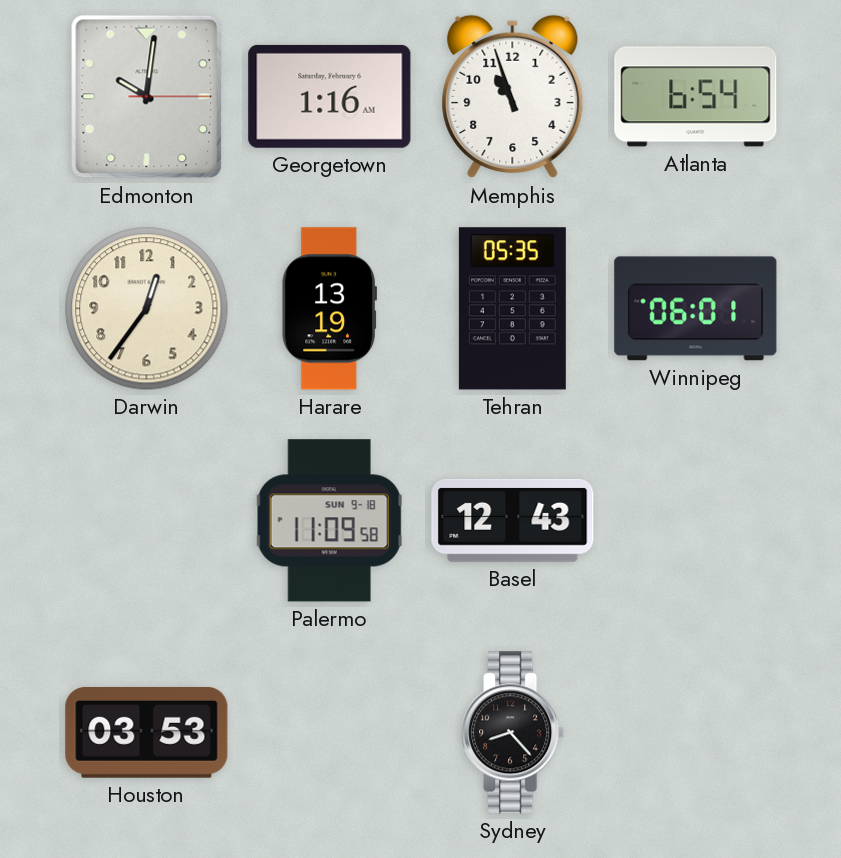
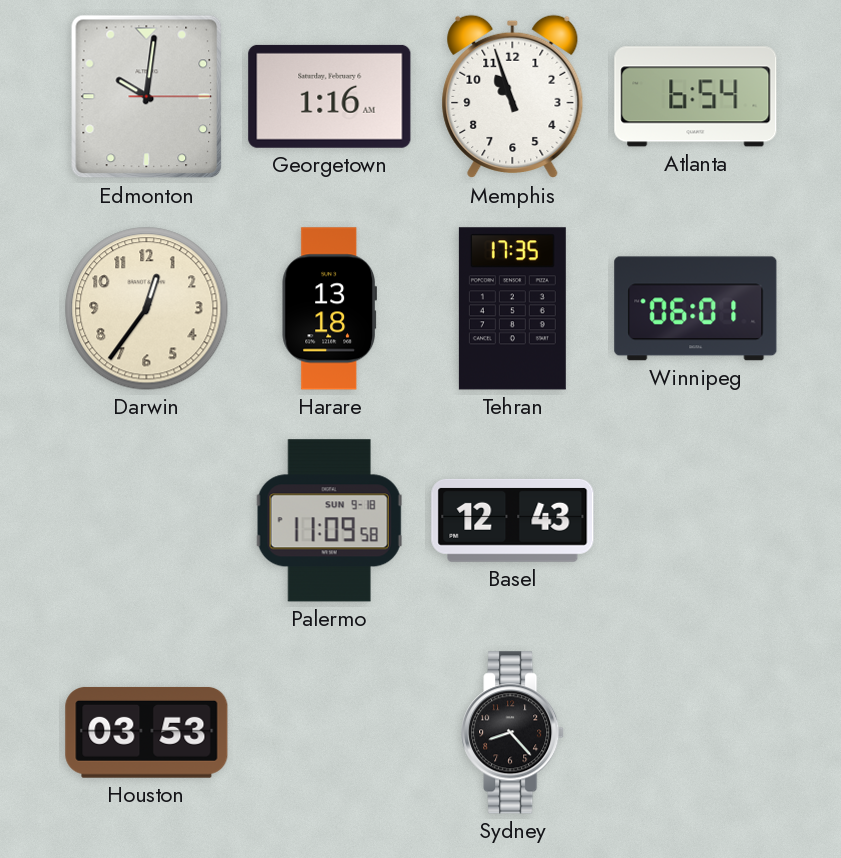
Harare: 13:19 -> 13:18 (329, 309)
Tehran: 05:35 -> 17:35 (512, 309)
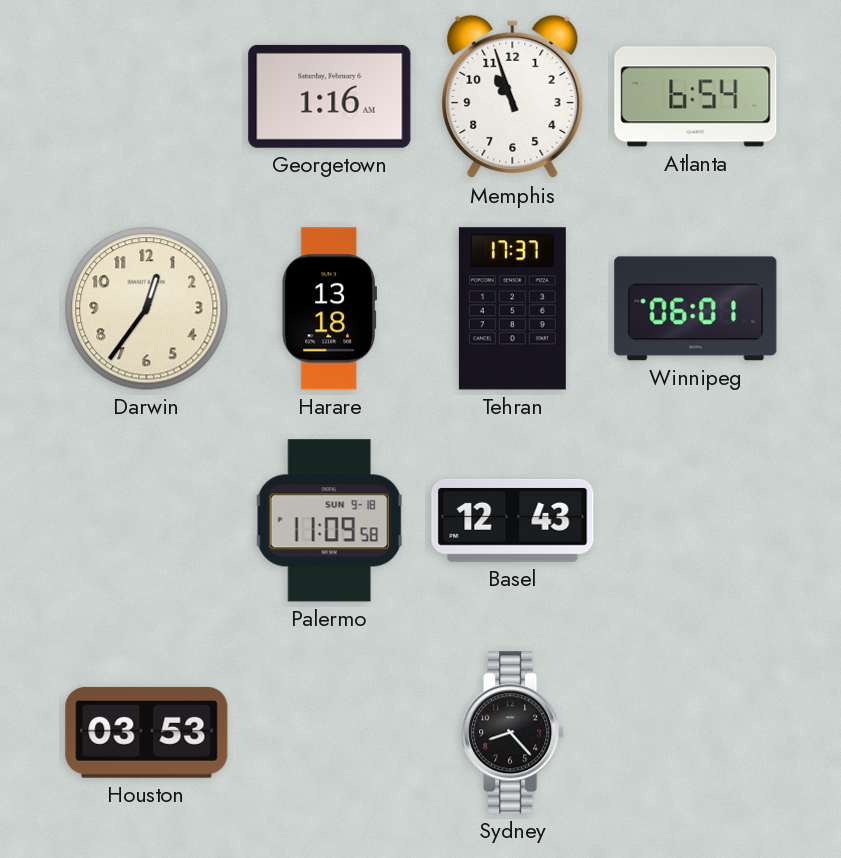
Edmonton: 10:01 -> none (147, 97)
Tehran: 17:35 -> 17:37 (512, 309)
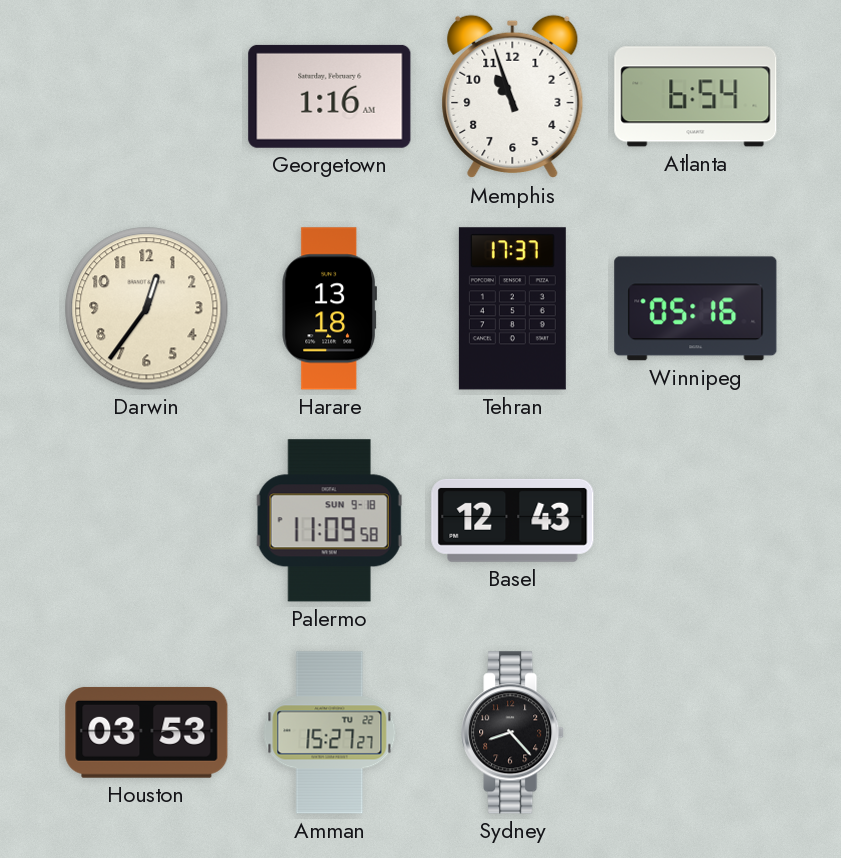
Winnipeg: 06:01 -> 05:16 (696, 309)
Amman: none -> 15:27 (330, 733)
